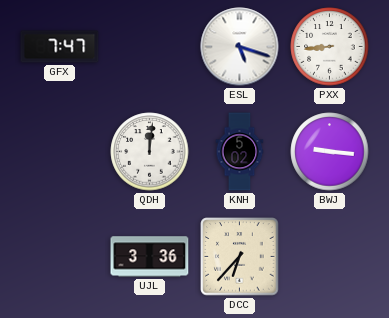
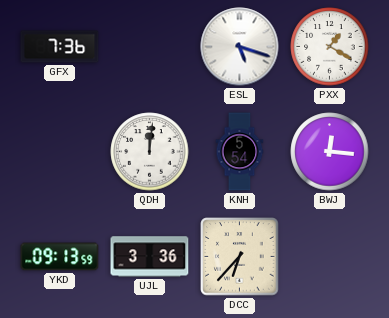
GFX: 7:47 -> 7:36 (60, 47)
PXX: 8:44 -> 1:20 (330, 47)
KNH: 5:02 -> 5:54 (240, 152)
BWJ: 9:16 -> 12:16 (330, 152)
YKD: none -> 09:13 (60, 257)
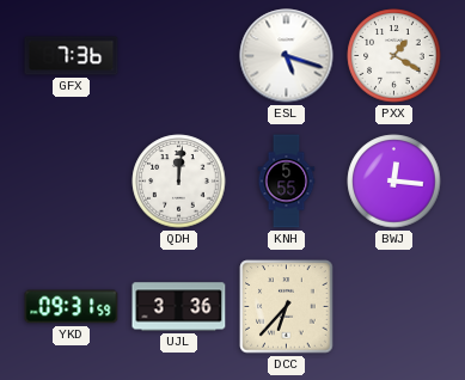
KNH: 5:54 -> 5:55 (287, 182)
YKD: 09:13 -> 09:31 (72, 307)
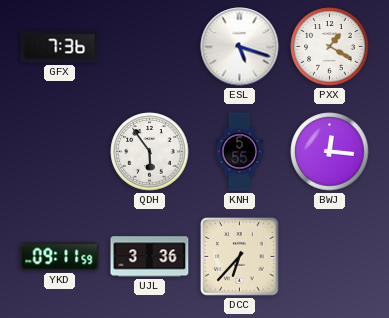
QDH: 12:01 -> 5:54 (150, 152)
YKD: 09:31 -> 09:11 (60, 257)
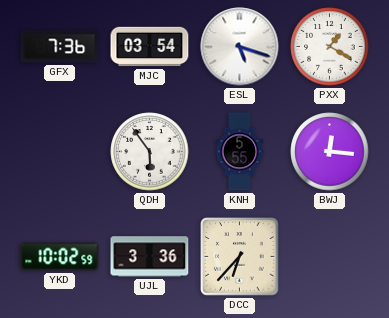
MJC: none -> 03:54 (150, 47)
YKD: 09:11 -> 10:02 (60, 257)
